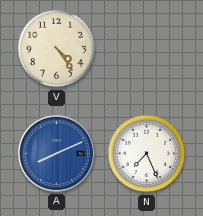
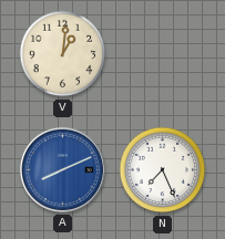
V: 4:24 -> 1:01 (63, 54)
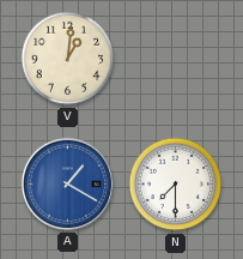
A: 8:11 -> 1:20 (67, 183)
N: 7:26 -> 7:30 (176, 185)
